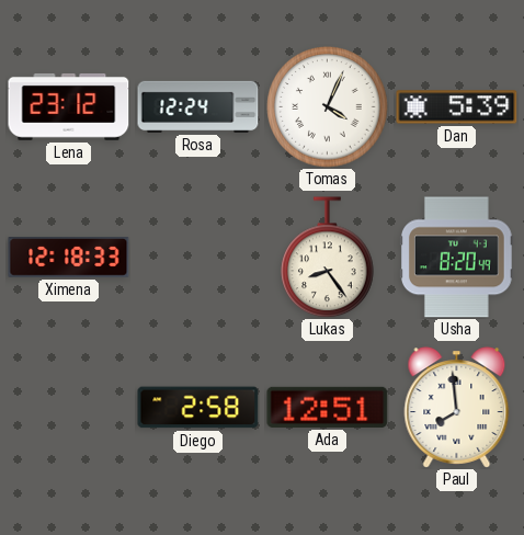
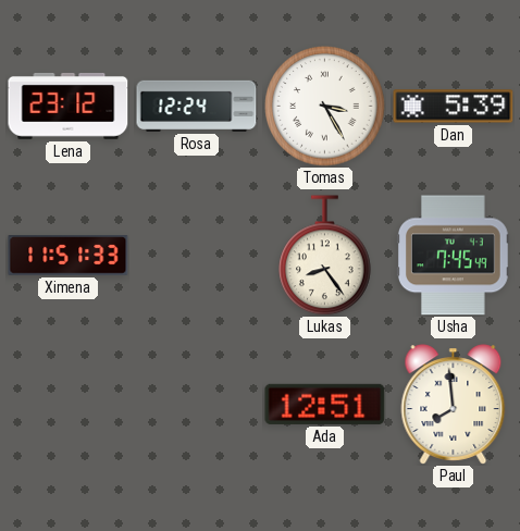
Tomas: 4:04 -> 3:25 (325, 107)
Ximena: 12:18 -> 11:51 (69, 256)
Usha: 8:20 -> 7:45 (453, 256)
Diego: 2:58 -> none (198, 408)
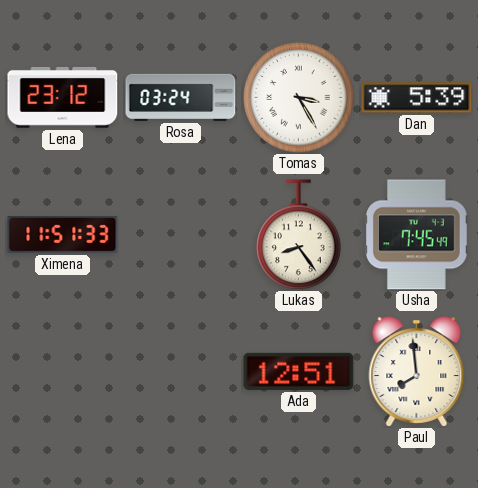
Rosa: 12:24 -> 03:24 (181, 97)
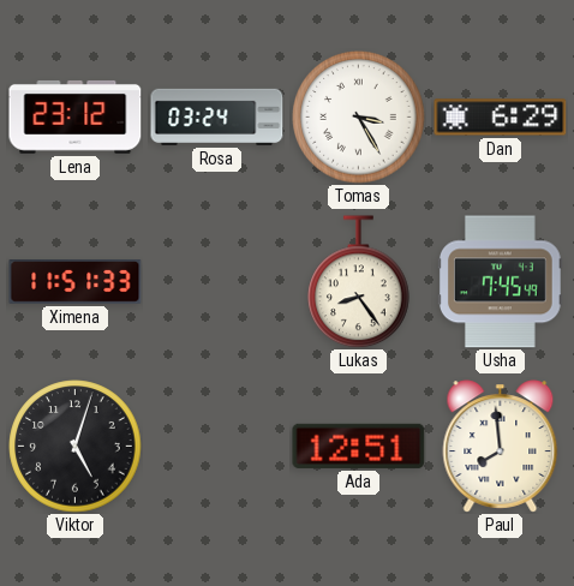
Dan: 5:39 -> 6:29 (501, 118)
Viktor: none -> 5:03 (76, 447)
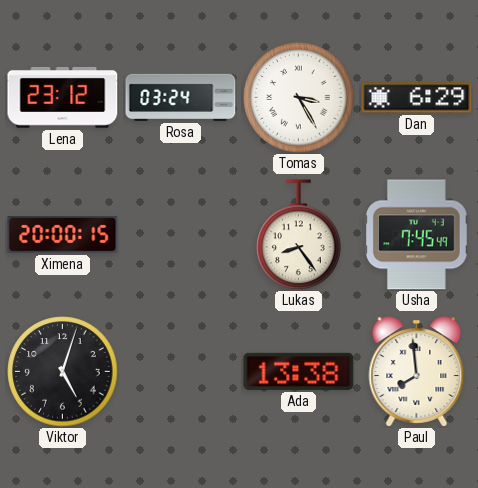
Ximena: 11:51 -> 20:00 (63, 235)
Ada: 12:51 -> 13:38 (299, 371)
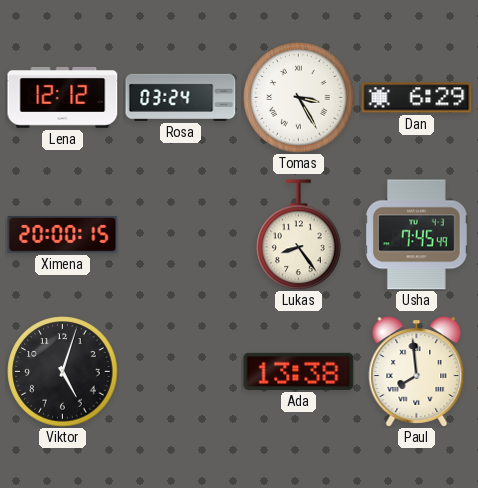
Lena: 23:12 -> 12:12 (63, 97)
